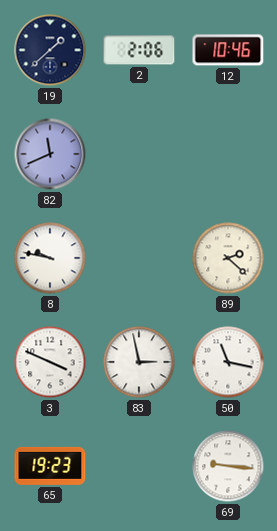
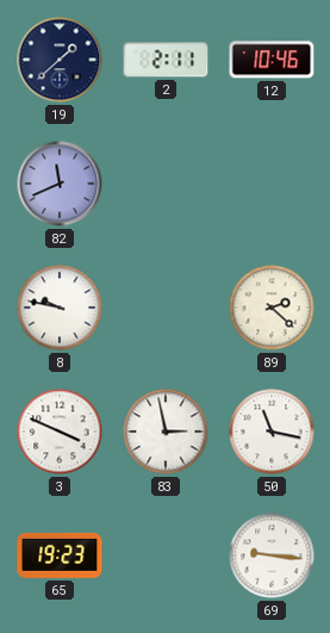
2: 2:06 -> 2:11 (166, 60)
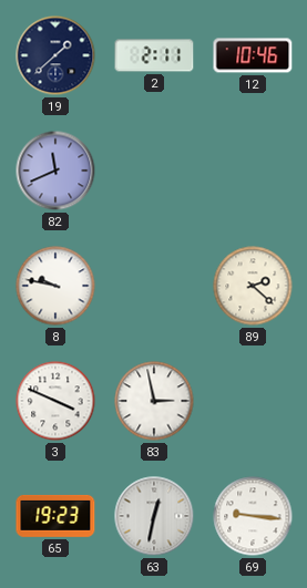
50: 11:17 -> none (272, 432)
63: none -> 12:32 (154, 516)
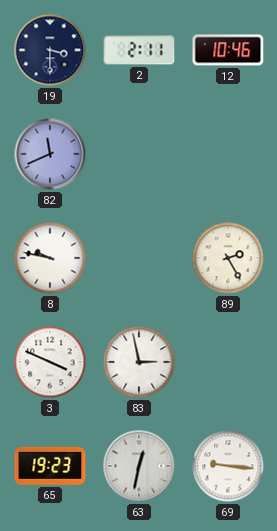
19: 1:38 -> 3:30 (50, 50)
89: 2:22 -> 2:25 (228, 258)
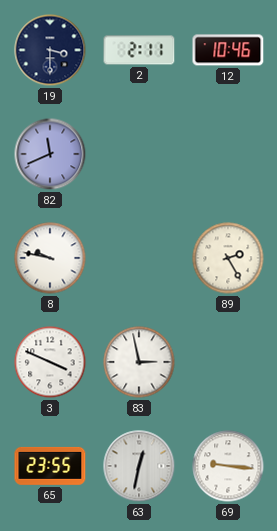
65: 19:23 -> 23:55 (50, 466)
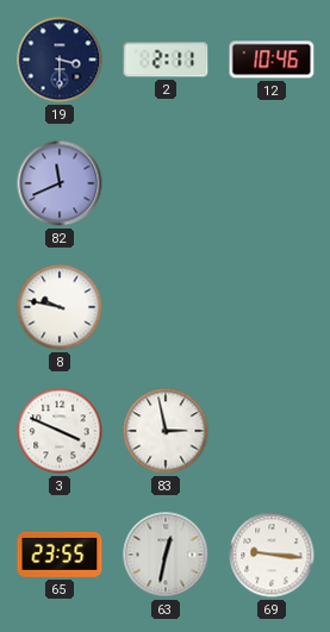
89: 2:25 -> none (228, 258)
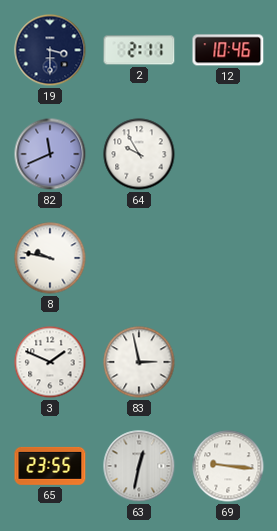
64: none -> 9:55 (139, 154)
3: 3:49 -> 1:49 (50, 362)
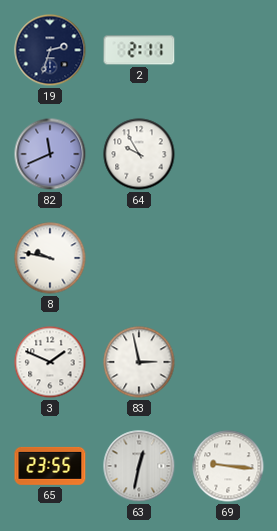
19: 3:30 -> 2:33 (50, 50)
12: 10:46 -> none (228, 50)
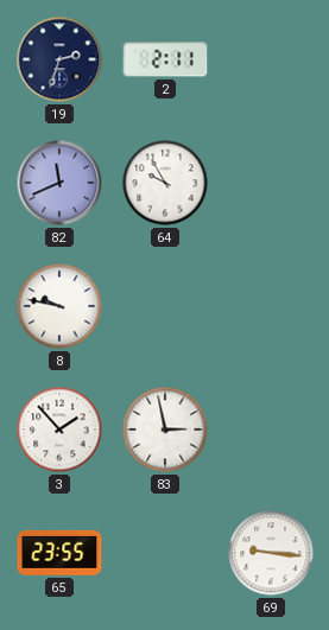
3: 1:49 -> 1:53 (59, 429)
63: 12:32 -> none (139, 466)
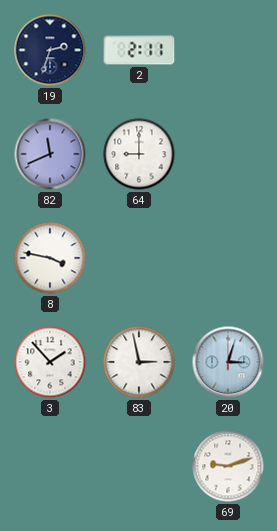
64: 9:55 -> 9:00 (139, 154)
8: 9:47 -> 3:47 (50, 258)
20: none -> 3:03 (228, 362)
65: 23:55 -> none (59, 553)
69: 9:16 -> 9:12 (228, 466)
